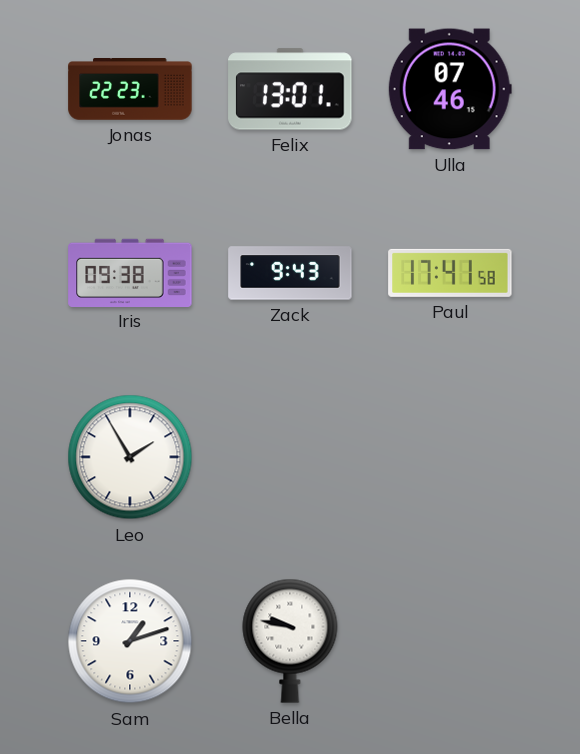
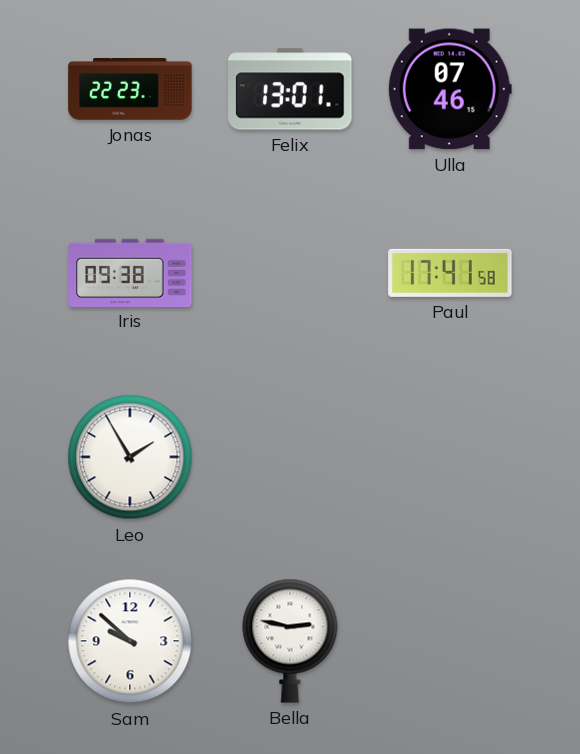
Zack: 9:43 -> none (290, 273)
Sam: 1:12 -> 9:52 (130, 641)
Bella: 9:47 -> 2:47 (290, 641)
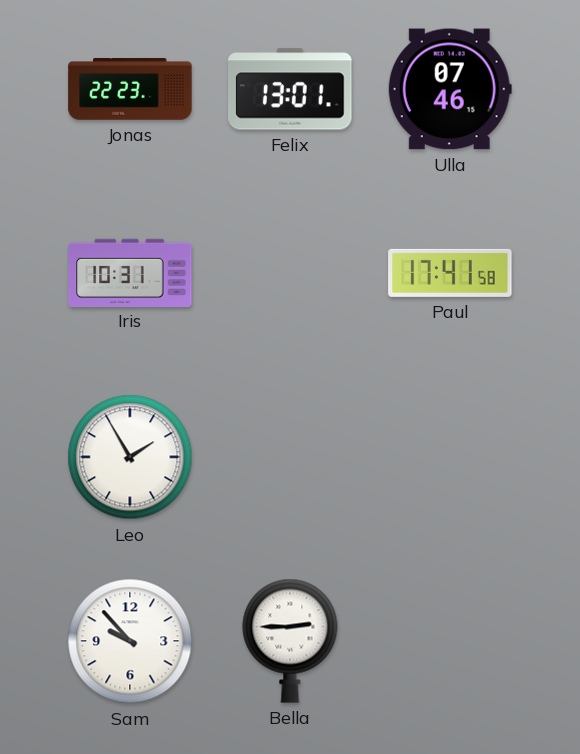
Iris: 09:38 -> 10:31 (130, 272)
Sam: 9:52 -> 9:53 (130, 641)
Bella: 2:47 -> 2:45 (290, 641)
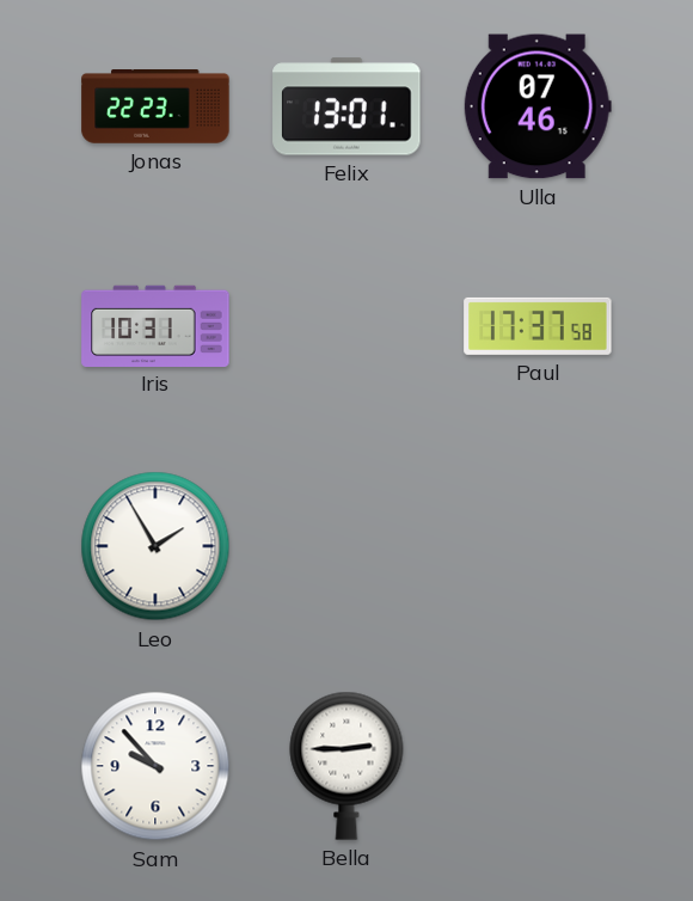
Paul: 17:41 -> 17:37 (538, 326)
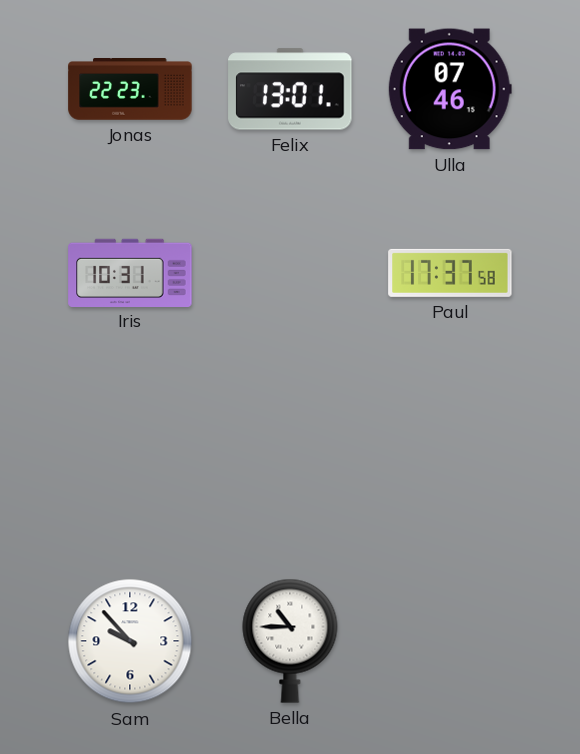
Leo: 1:55 -> none (155, 546)
Bella: 2:45 -> 10:45 (290, 641)
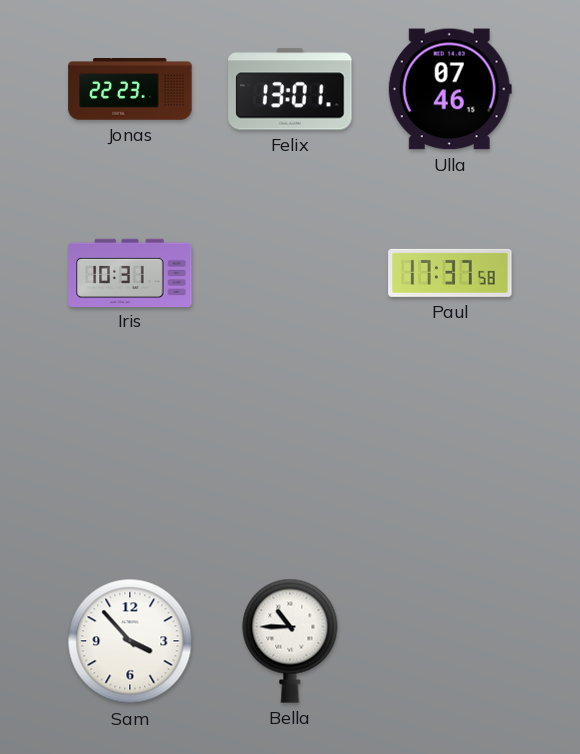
Sam: 9:53 -> 3:53 (130, 641)
